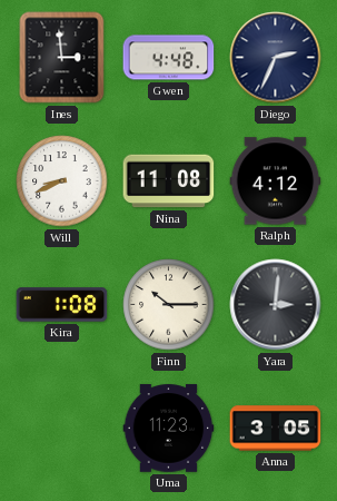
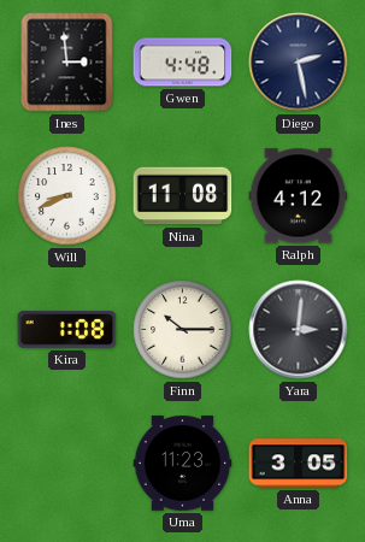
Diego: 2:34 -> 2:28 (299, 63)
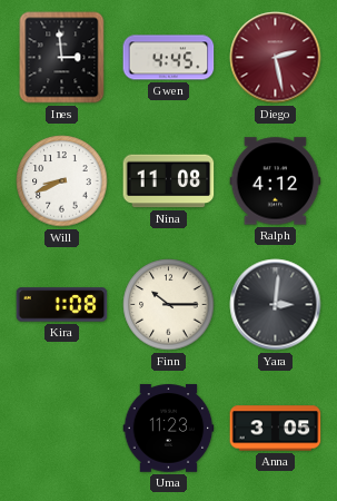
Gwen: 4:48 -> 4:45 (169, 58)
Diego dial: navy -> burgundy (276, 58)
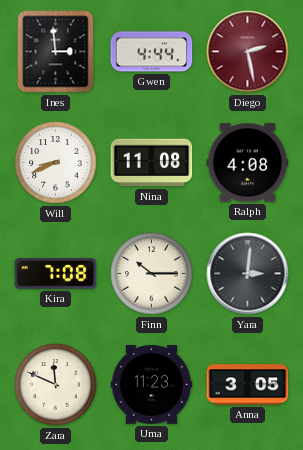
Gwen: 4:45 -> 4:44 (152, 52)
Ralph: 4:12 -> 4:08 (248, 163)
Kira: 1:08 -> 7:08 (56, 274)
Zara: none -> 11:49 (56, 385)
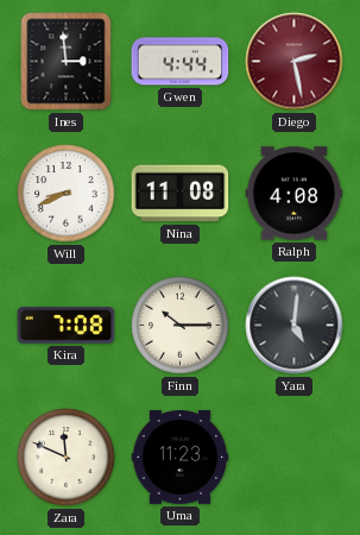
Yara: 3:01 -> 5:01 (295, 326)
Anna: 3:05 -> none (248, 385)
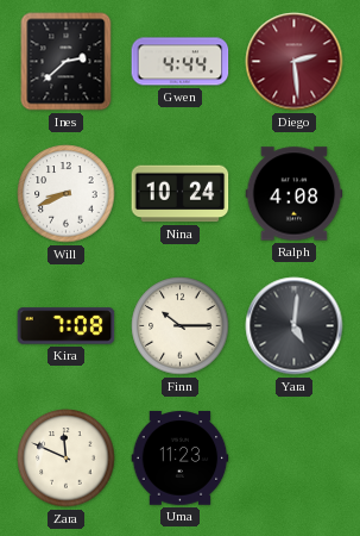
Ines: 2:59 -> 2:38 (67, 62)
Diego: 2:28 -> 2:29 (295, 62)
Nina: 11:08 -> 10:24 (181, 194)
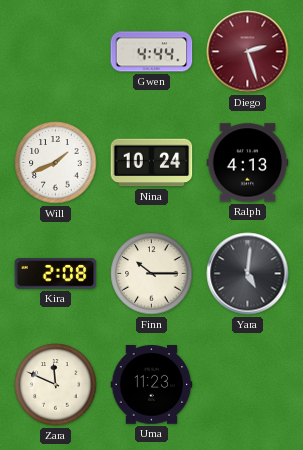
Ines: 2:38 -> none (67, 62)
Diego: 2:29 -> 2:27 (248, 52)
Will: 8:41 -> 1:41 (56, 163)
Ralph: 4:08 -> 4:13 (248, 163)
Kira: 7:08 -> 2:08 (56, 274)
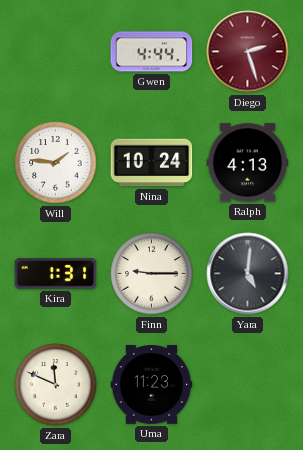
Will: 1:41 -> 1:46 (56, 163)
Kira: 2:08 -> 1:31 (56, 274)
Finn: 10:15 -> 9:15 (152, 274)
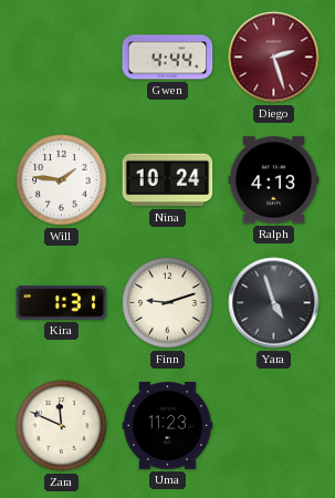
Finn: 9:15 -> 9:12 (168, 303)
Yara: 5:01 -> 4:57 (274, 303)
